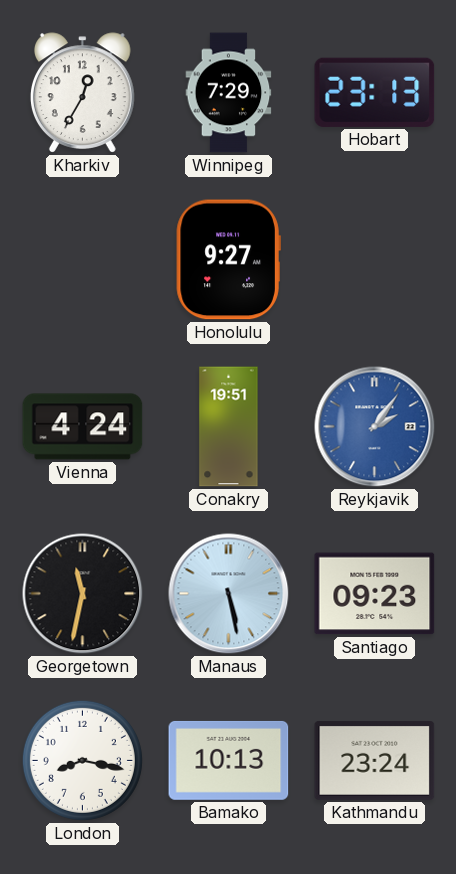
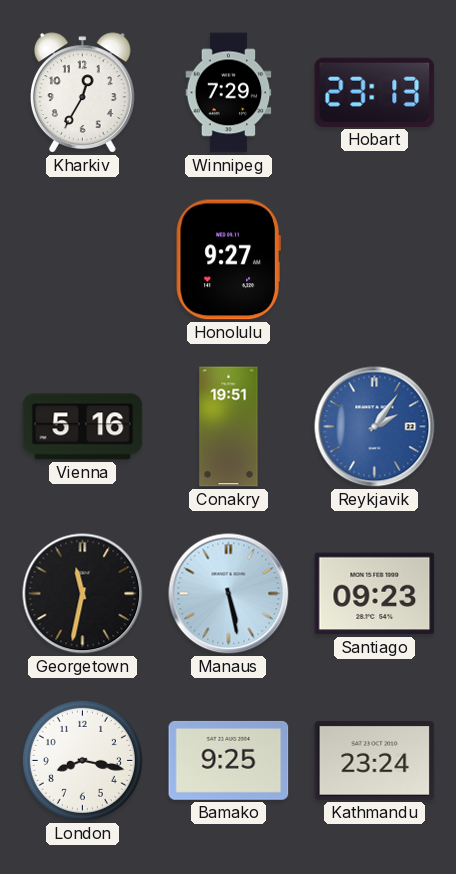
Vienna: 4:24 -> 5:16 (83, 427)
Bamako: 10:13 -> 9:25 (229, 760)
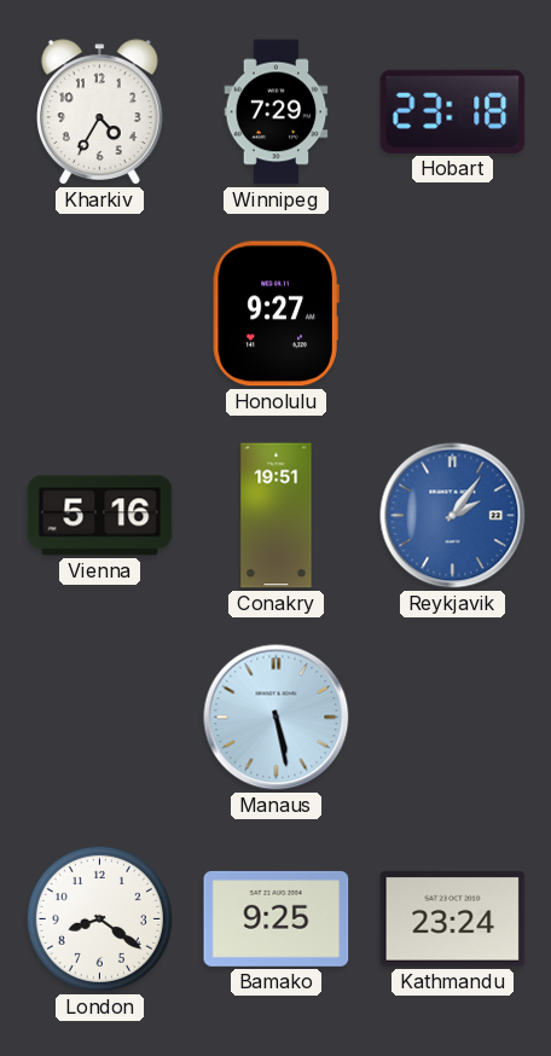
Kharkiv: 12:35 -> 4:35 (99, 112)
Hobart: 23:13 -> 23:18 (453, 111)
Georgetown: 11:32 -> none (83, 594)
Santiago: 09:23 -> none (375, 594)
London: 8:17 -> 8:21 (99, 918)
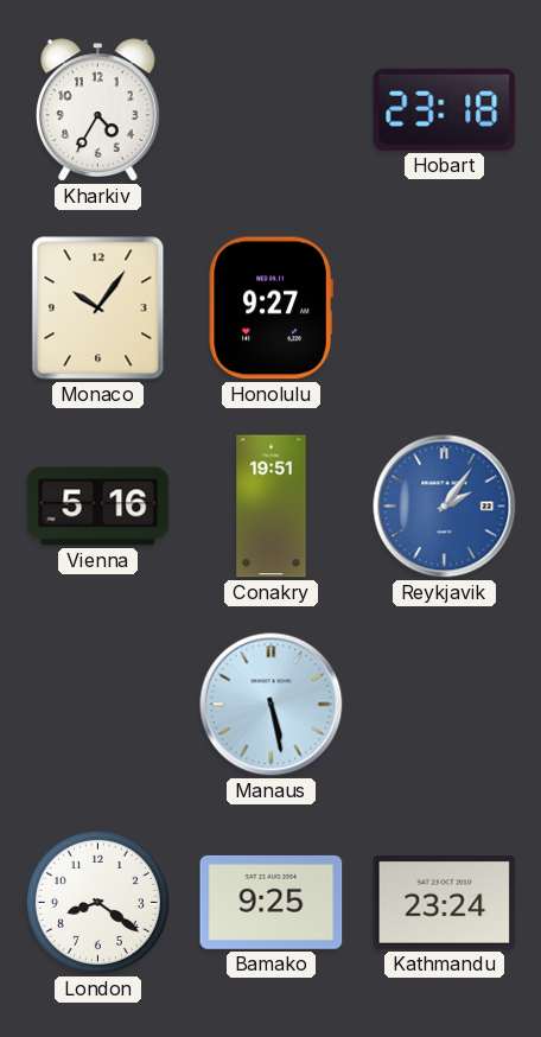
Winnipeg: 7:29 -> none (277, 112)
Monaco: none -> 10:06 (98, 308)
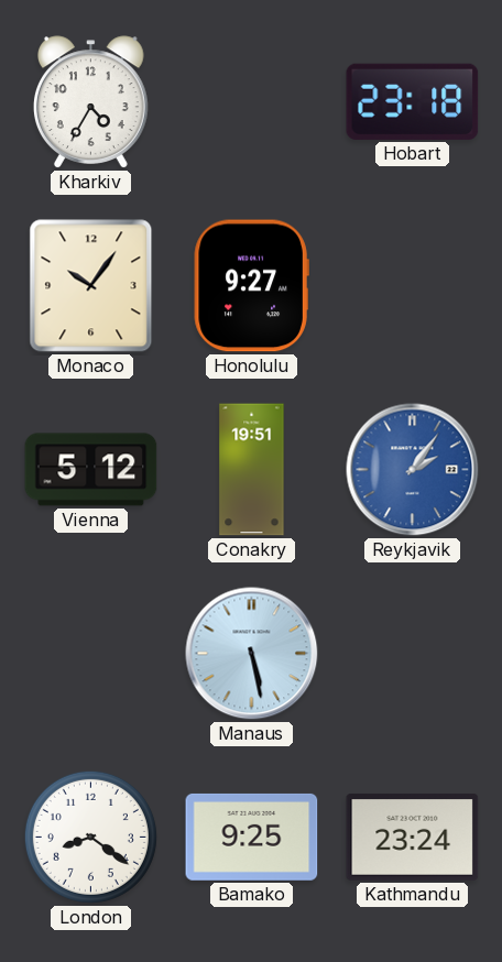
Vienna: 5:16 -> 5:12 (91, 470)
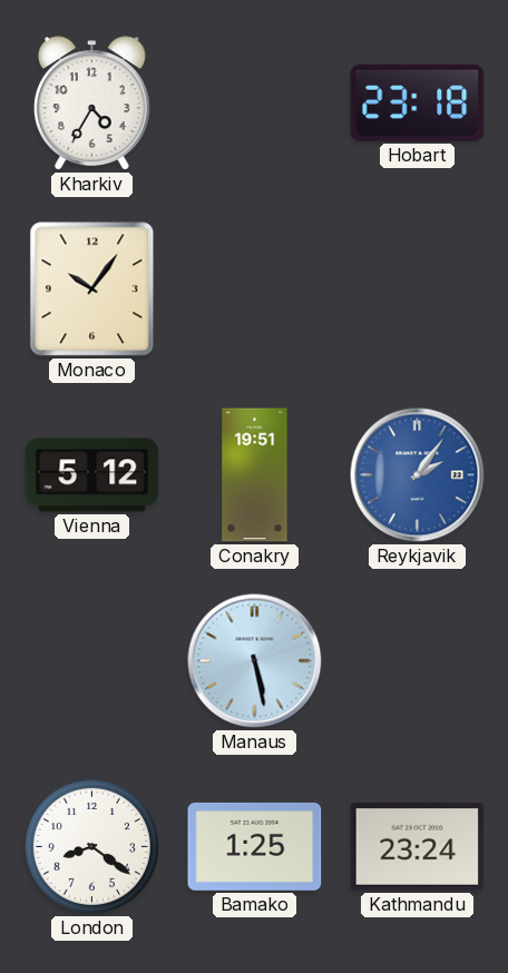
Honolulu: 9:27 -> none (251, 286)
Bamako: 9:25 -> 1:25 (255, 846)
